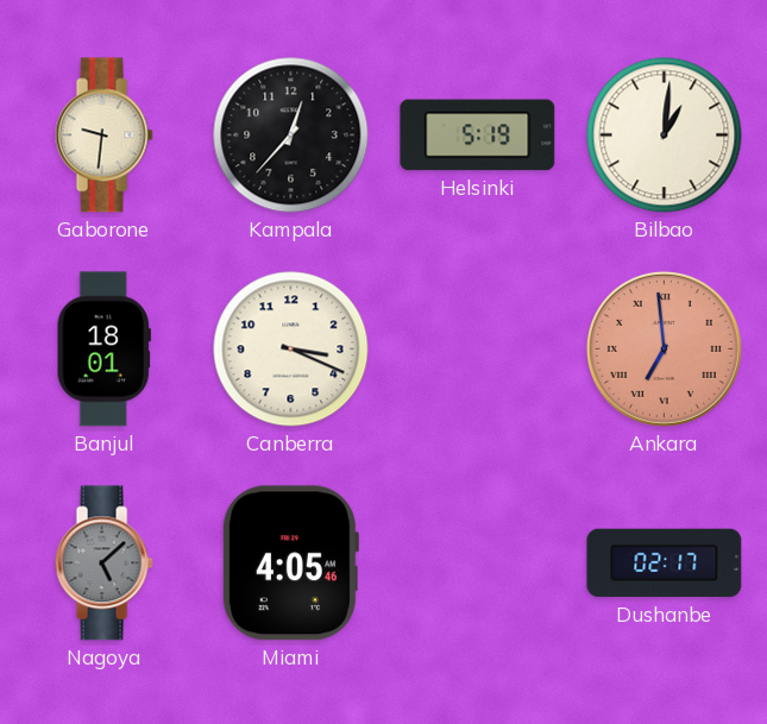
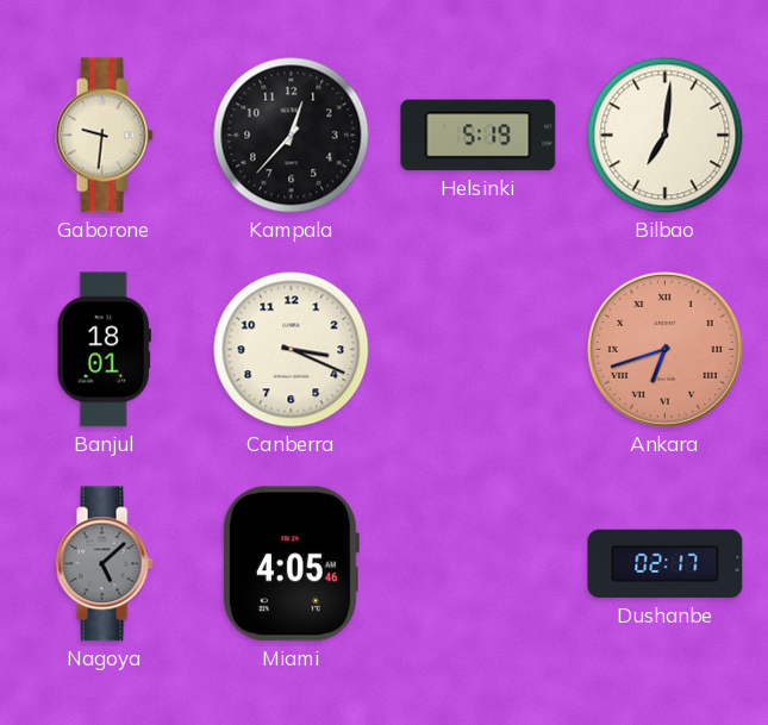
Bilbao: 1:01 -> 7:01 (666, 136)
Ankara: 6:59 -> 6:42 (664, 349)
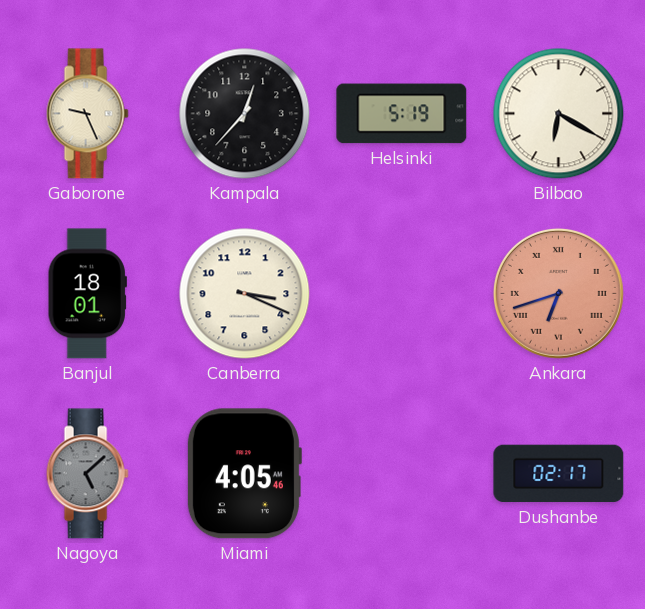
Gaborone: 9:31 -> 9:26 (87, 114)
Bilbao: 7:01 -> 6:20 (559, 114)
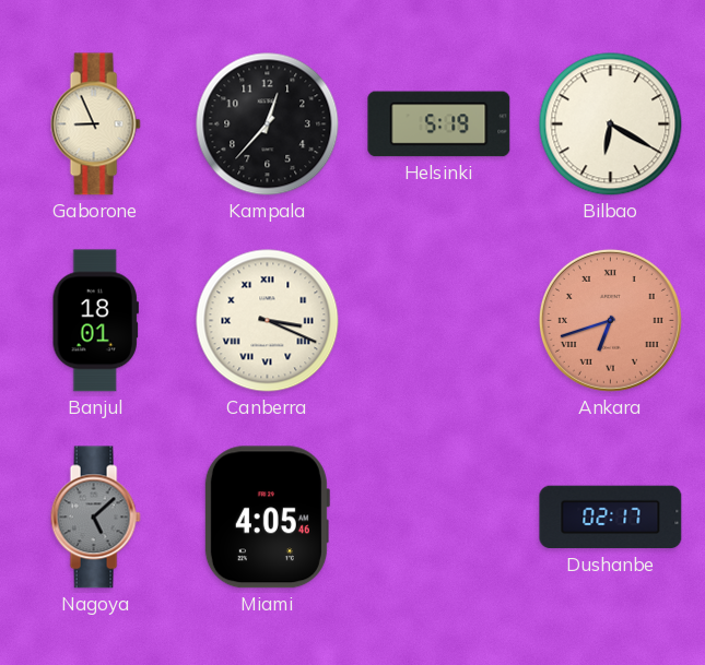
Gaborone: 9:26 -> 8:56 (95, 124)
Canberra numerals: Arabic -> Roman (268, 321)
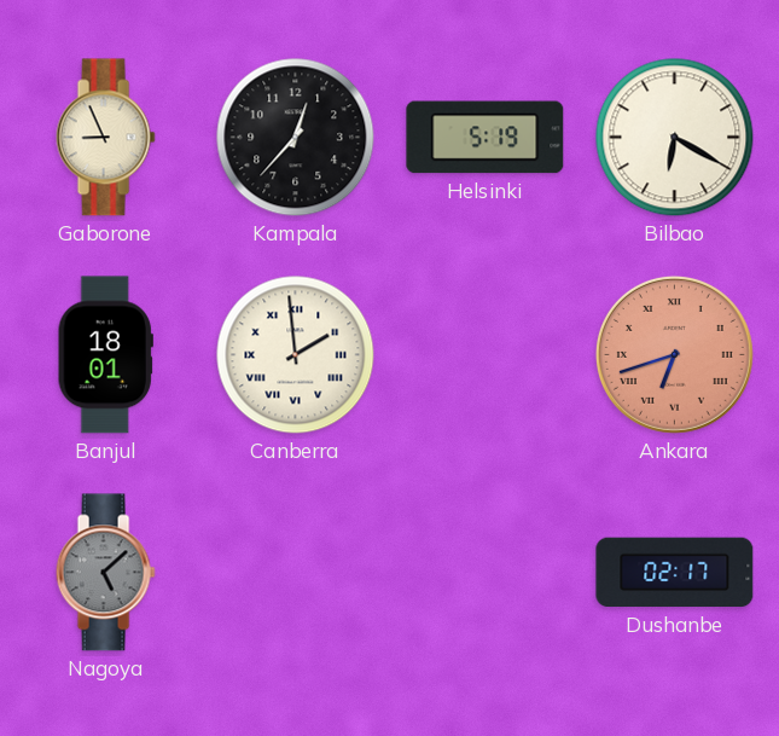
Canberra: 3:19 -> 1:59 (296, 355)
Miami: 4:05 -> none (267, 518)
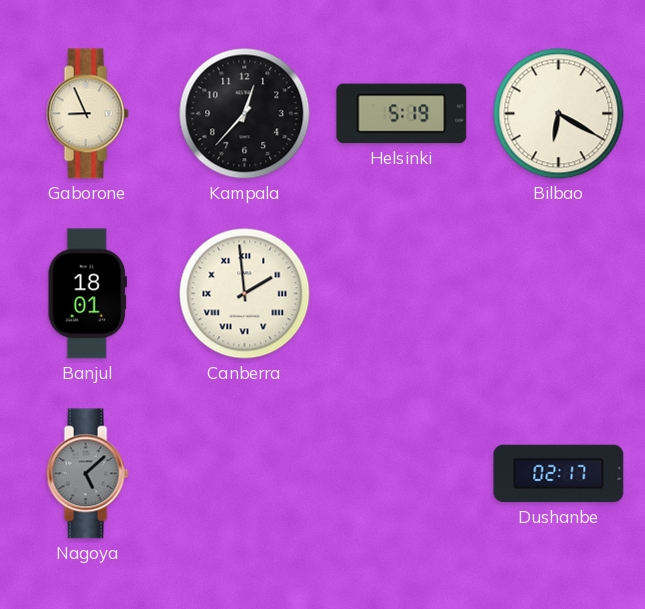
Ankara: 6:42 -> none (674, 354)
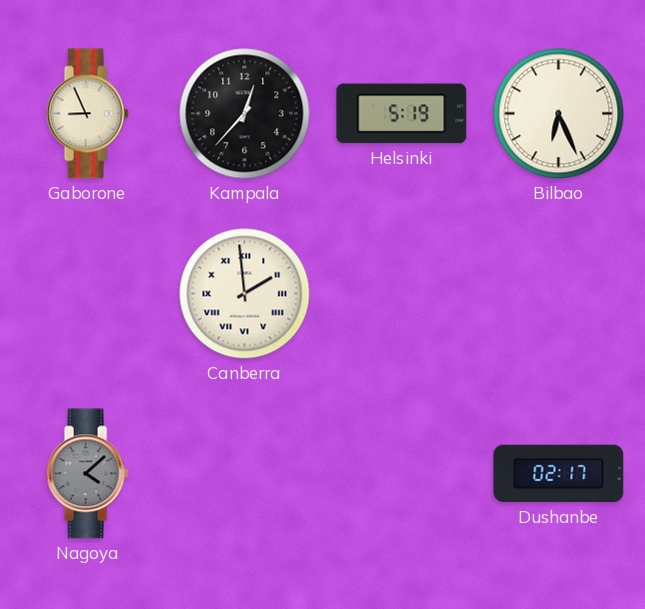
Bilbao: 6:20 -> 6:26 (559, 114)
Banjul: 18:01 -> none (87, 294)
Nagoya: 5:08 -> 4:08 (87, 474)
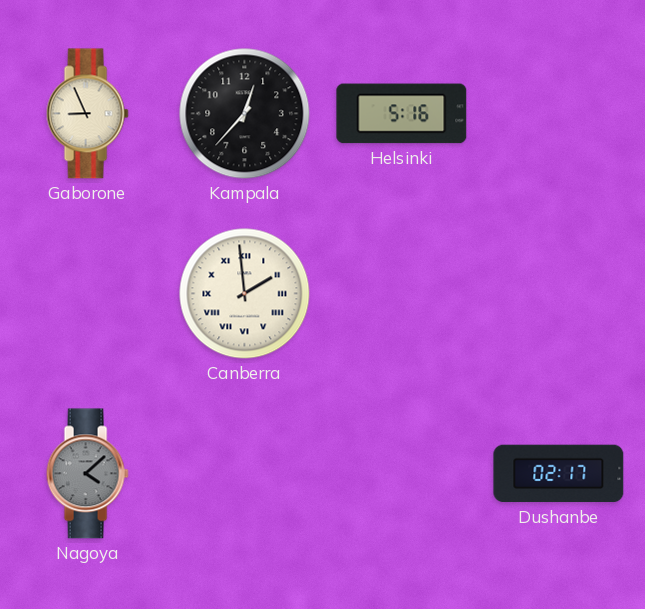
Helsinki: 5:19 -> 5:16 (402, 114)
Bilbao: 6:26 -> none (559, 114)
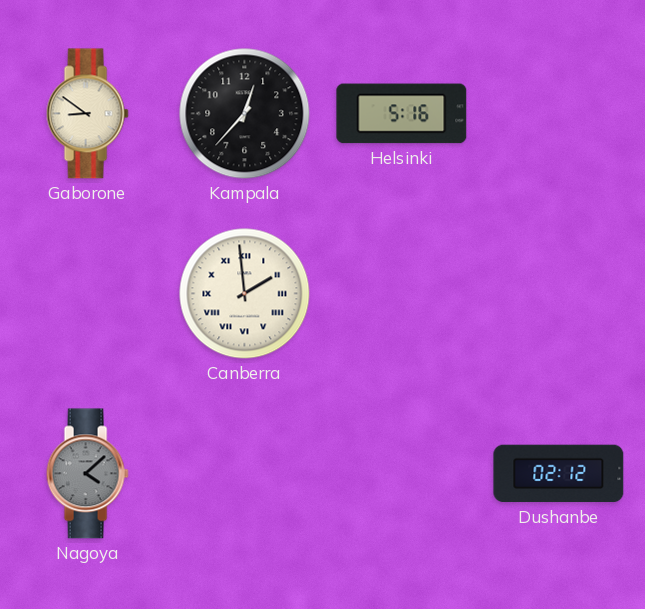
Gaborone: 8:56 -> 8:51 (87, 114)
Dushanbe: 02:17 -> 02:12 (559, 474)
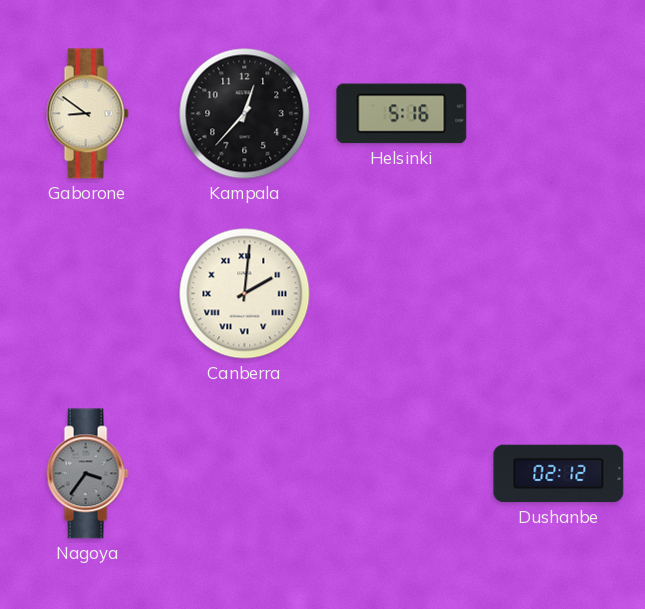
Canberra: 1:59 -> 2:01 (245, 294)
Nagoya: 4:08 -> 3:36 (87, 474)
